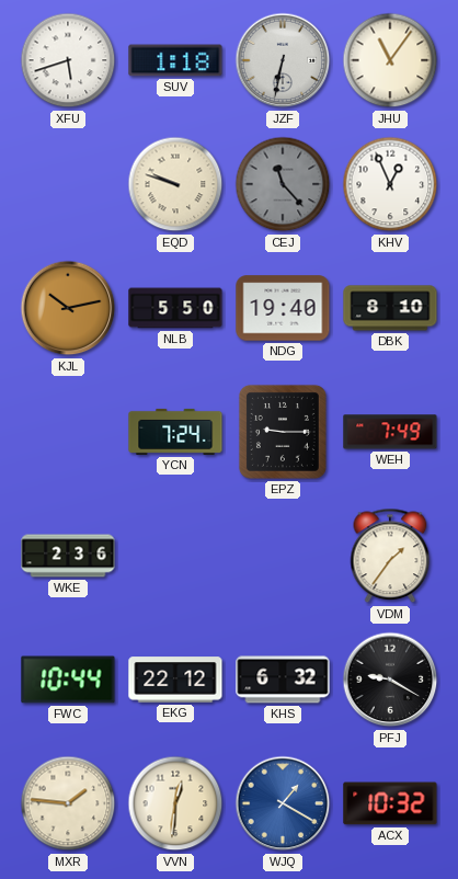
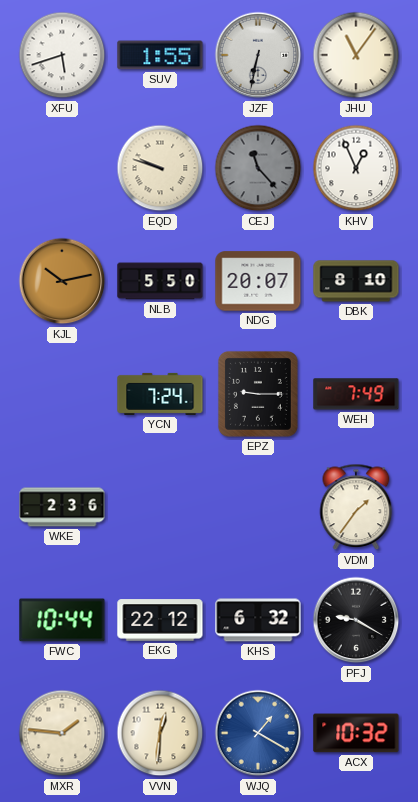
SUV: 1:18 -> 1:55 (160, 55)
NDG: 19:40 -> 20:07 (258, 281)
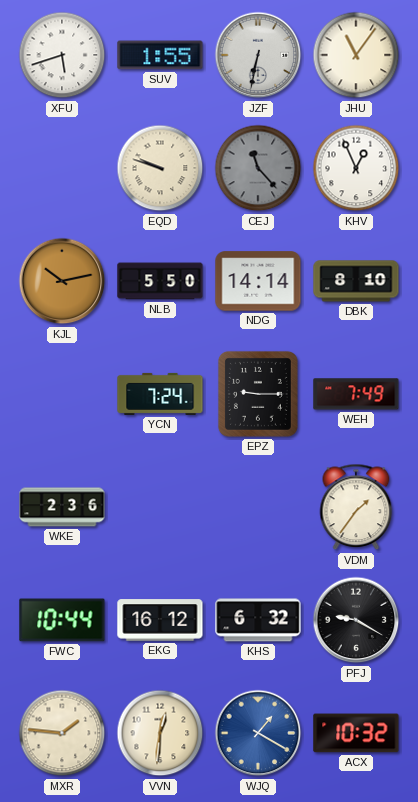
NDG: 20:07 -> 14:14 (258, 281)
EKG: 22:12 -> 16:12 (160, 620)
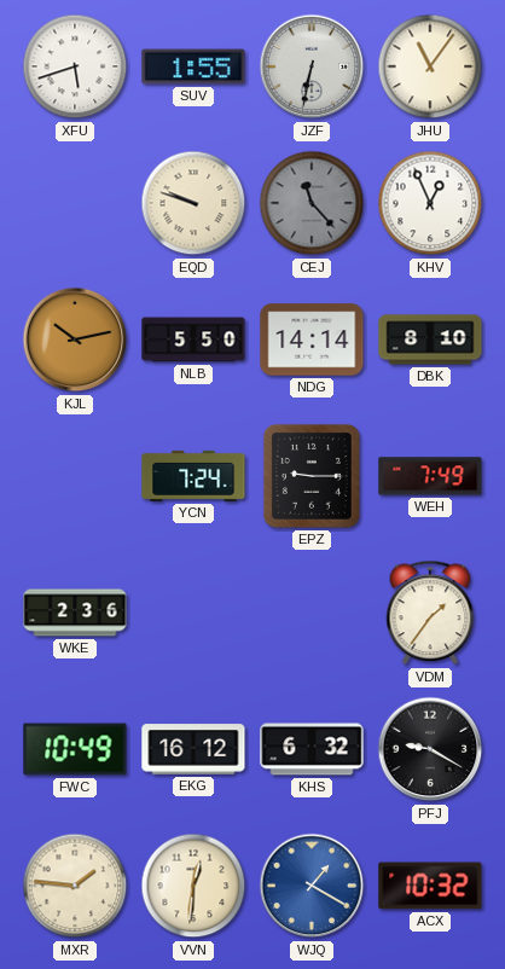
FWC: 10:44 -> 10:49 (75, 749)
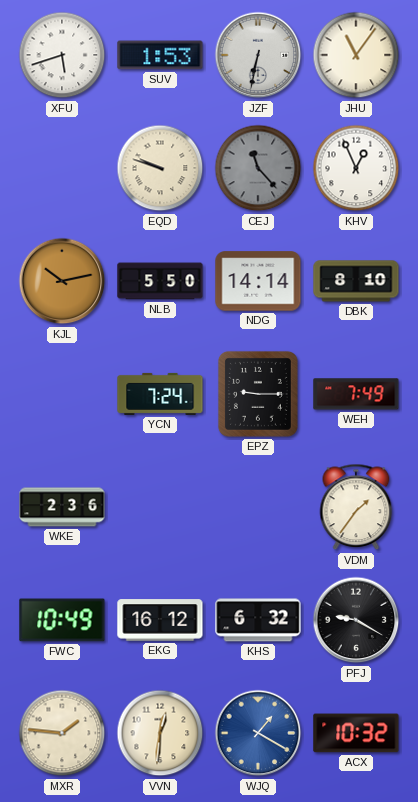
SUV: 1:55 -> 1:53 (160, 55)
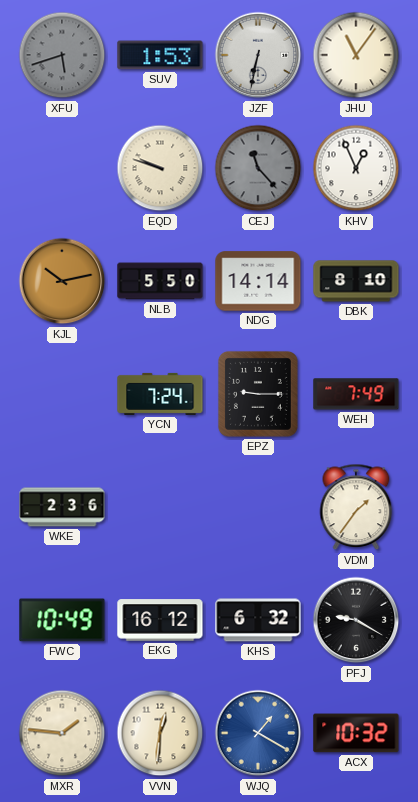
XFU dial: white -> grey (62, 55)
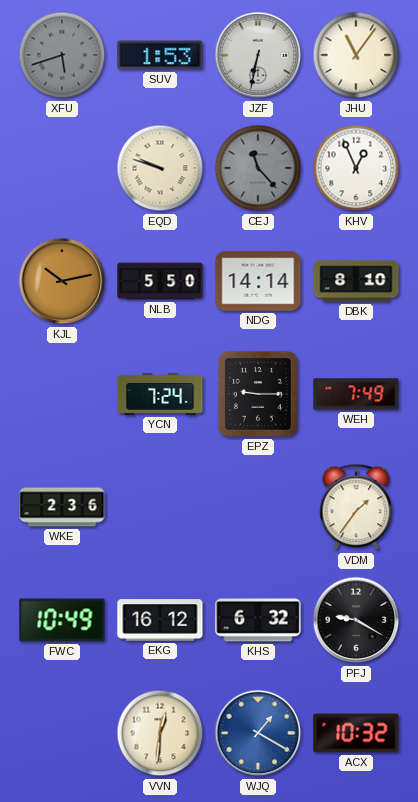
MXR: 1:46 -> none (62, 733)
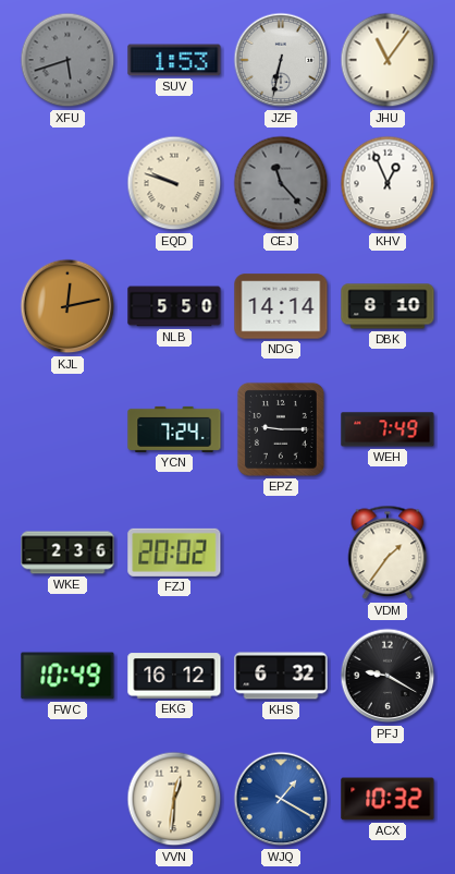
KJL: 10:13 -> 12:13 (67, 306)
FZJ: none -> 20:02 (174, 553)
